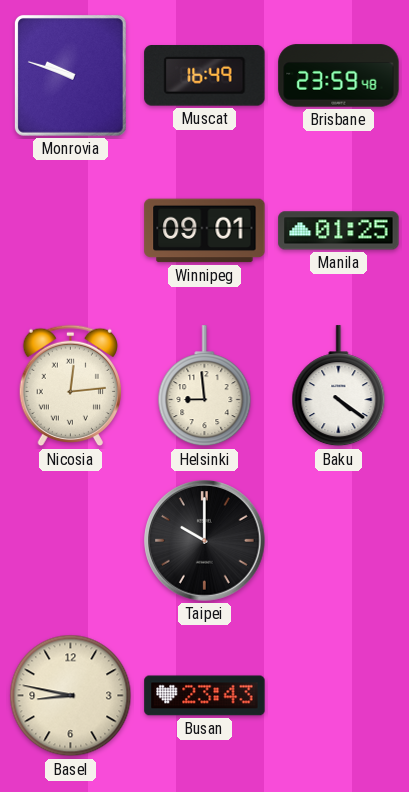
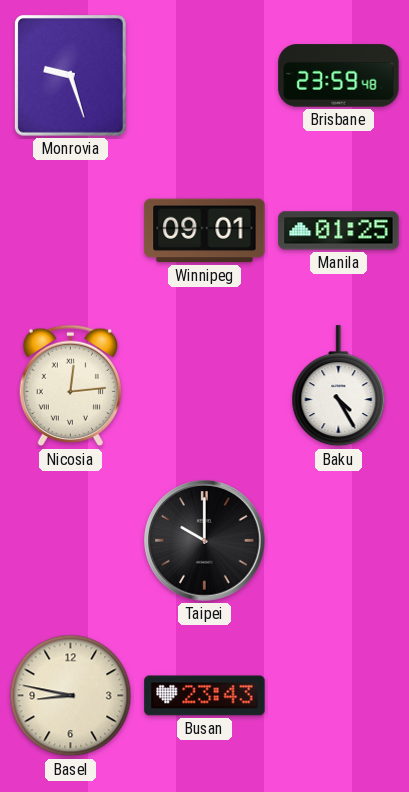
Monrovia: 9:48 -> 9:27 (70, 75)
Muscat: 16:49 -> none (205, 76)
Helsinki: 8:59 -> none (205, 386)
Baku: 4:21 -> 4:25 (339, 386)
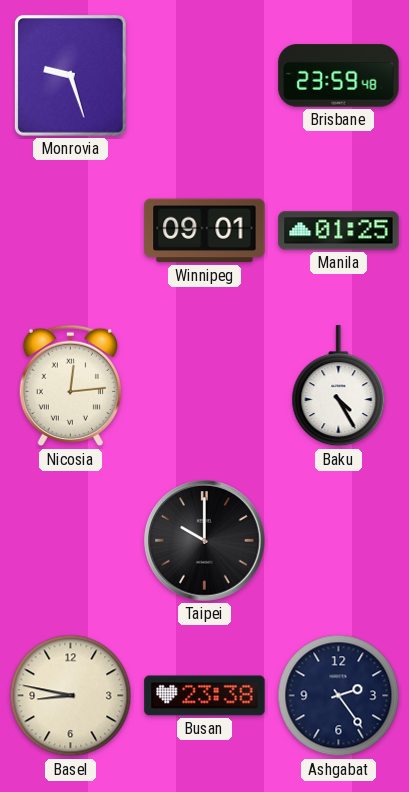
Busan: 23:43 -> 23:38 (205, 696)
Ashgabat: none -> 2:24 (339, 696)
